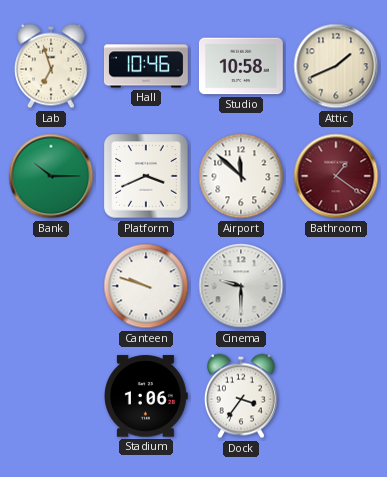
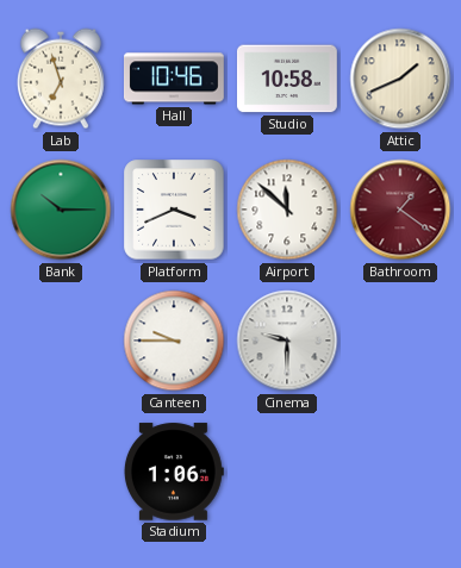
Canteen: 9:48 -> 9:45 (174, 341)
Dock: 3:36 -> none (241, 396)
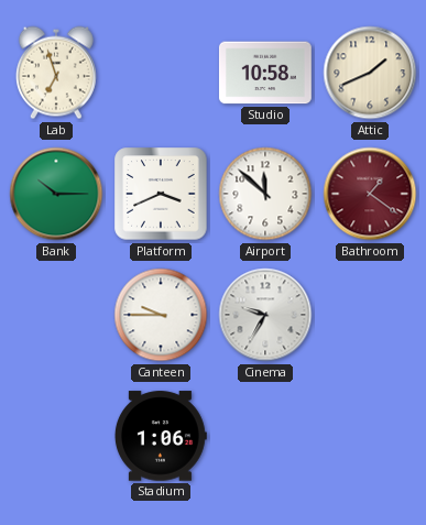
Hall: 10:46 -> none (174, 79)
Cinema: 9:30 -> 9:35 (265, 315)
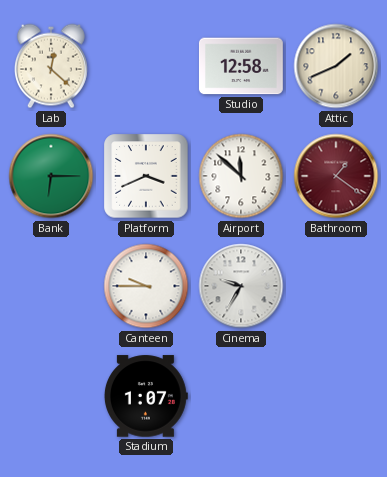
Lab: 6:57 -> 12:22 (51, 66)
Studio: 10:58 -> 12:58 (241, 66)
Bank: 10:15 -> 6:15 (51, 176)
Stadium: 1:06 -> 1:07 (146, 396)
